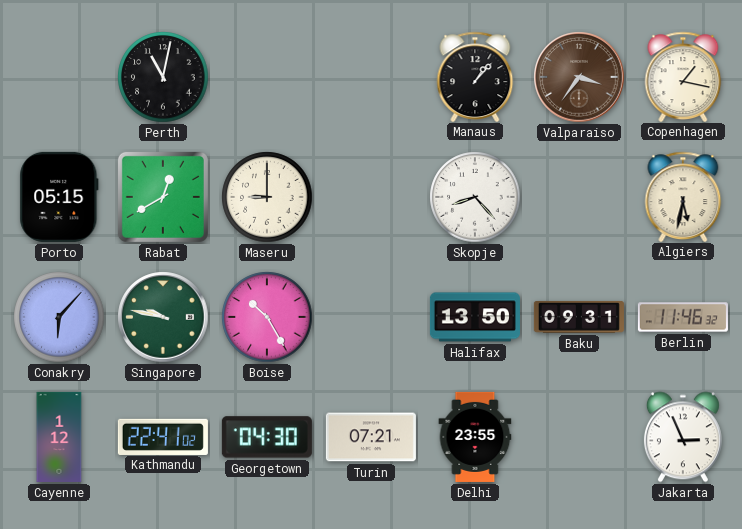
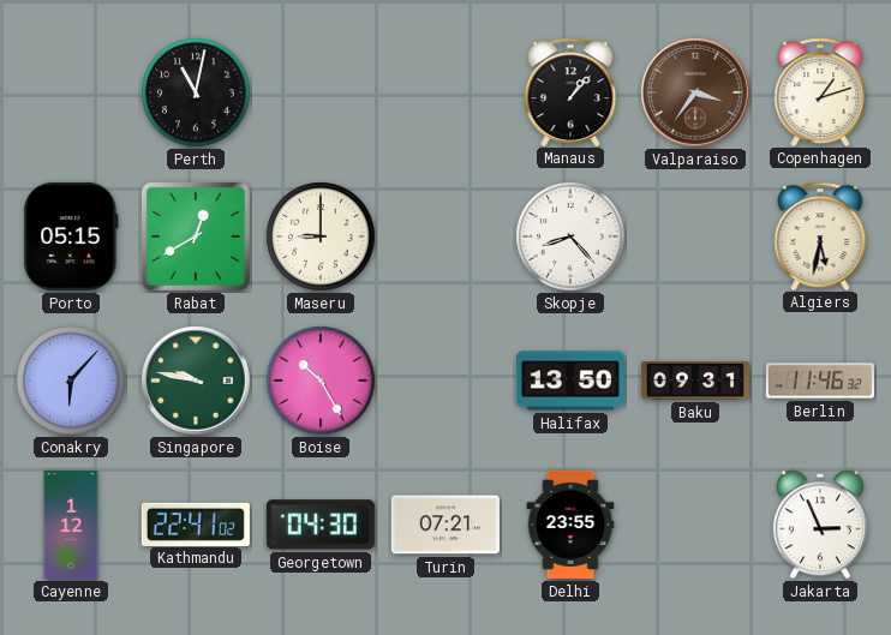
Copenhagen: 1:17 -> 1:12 (820, 91)
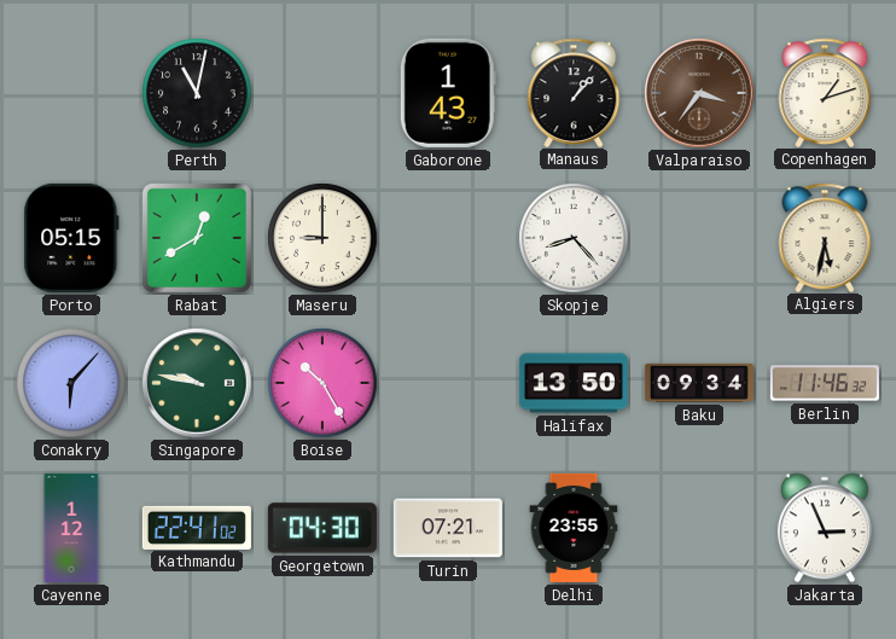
Gaborone: none -> 1:43 (448, 93)
Baku: 09:31 -> 09:34 (699, 383)
